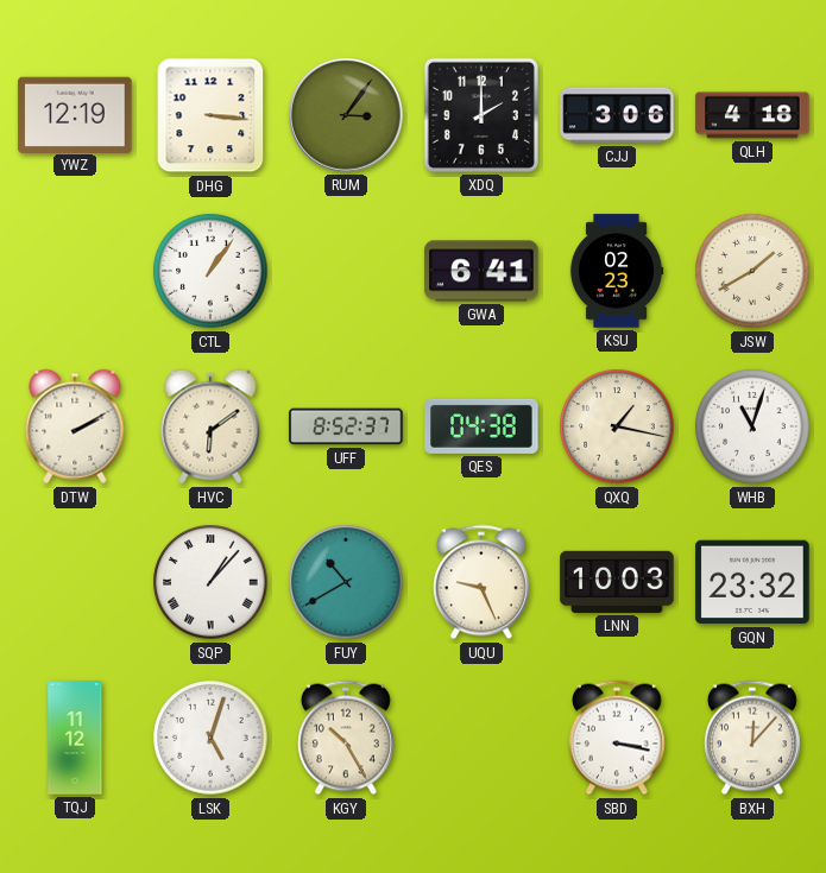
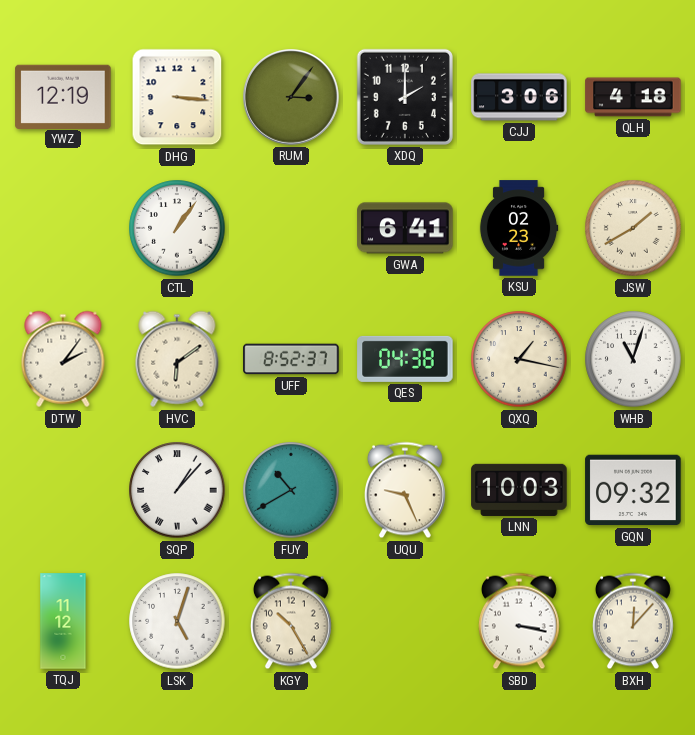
DTW: 2:10 -> 2:06 (63, 359)
GQN: 23:32 -> 09:32 (633, 490)
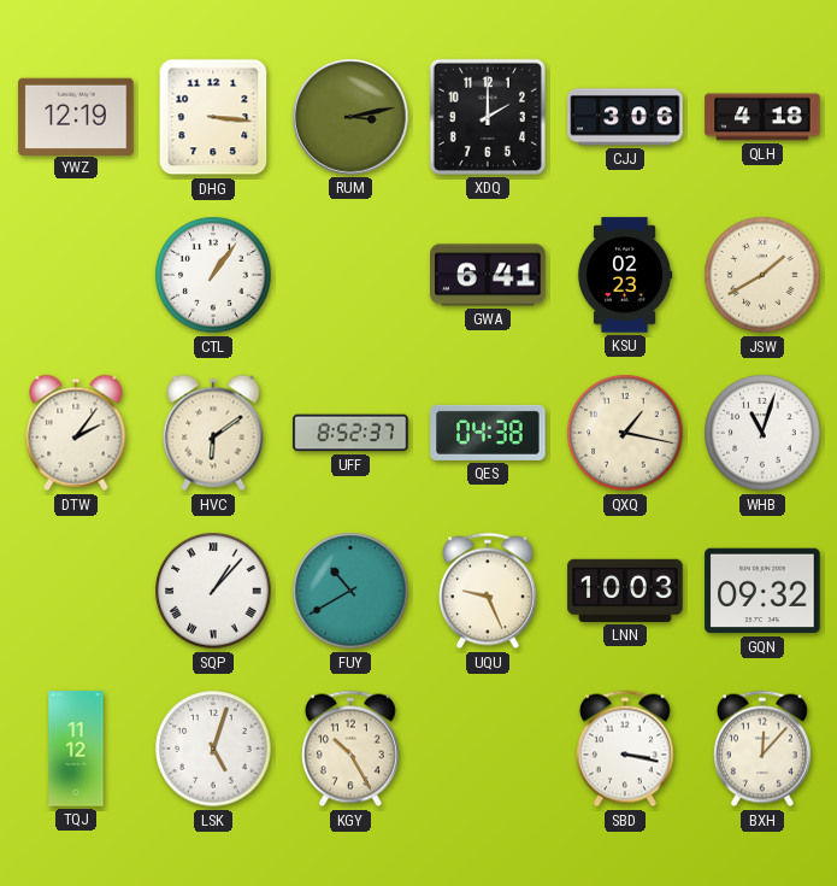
RUM: 3:06 -> 3:13 (350, 117)
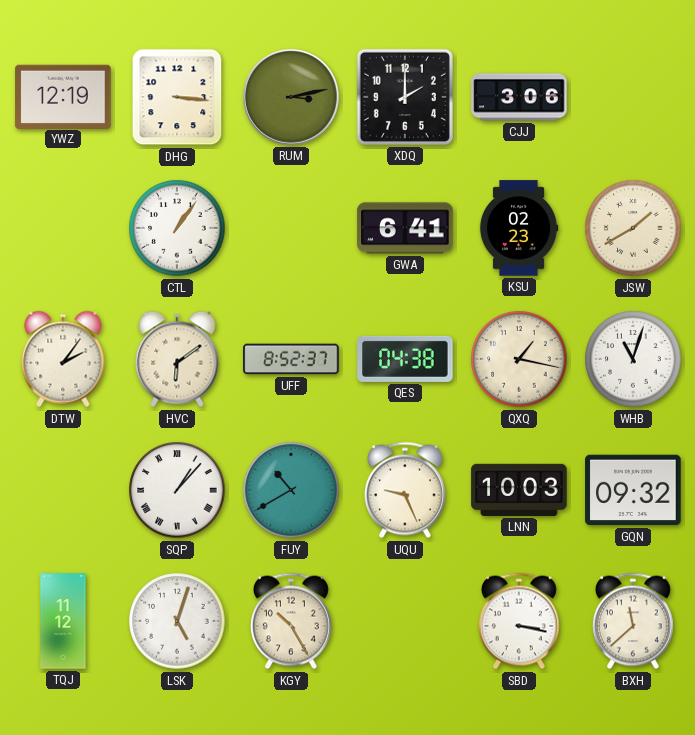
QLH: 4:18 -> none (762, 117)
BXH: 12:07 -> 11:38 (633, 621)
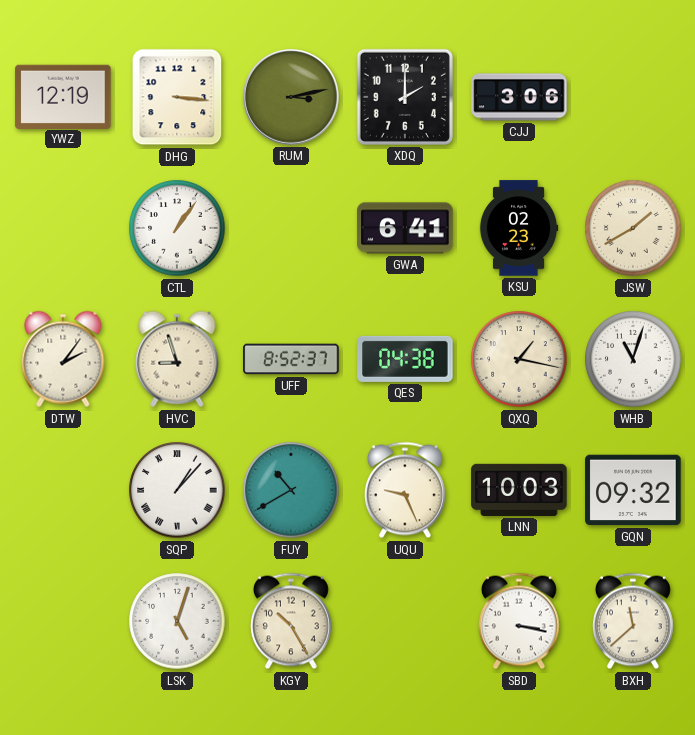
HVC: 6:09 -> 8:57 (177, 359)
TQJ: 11:12 -> none (63, 621)
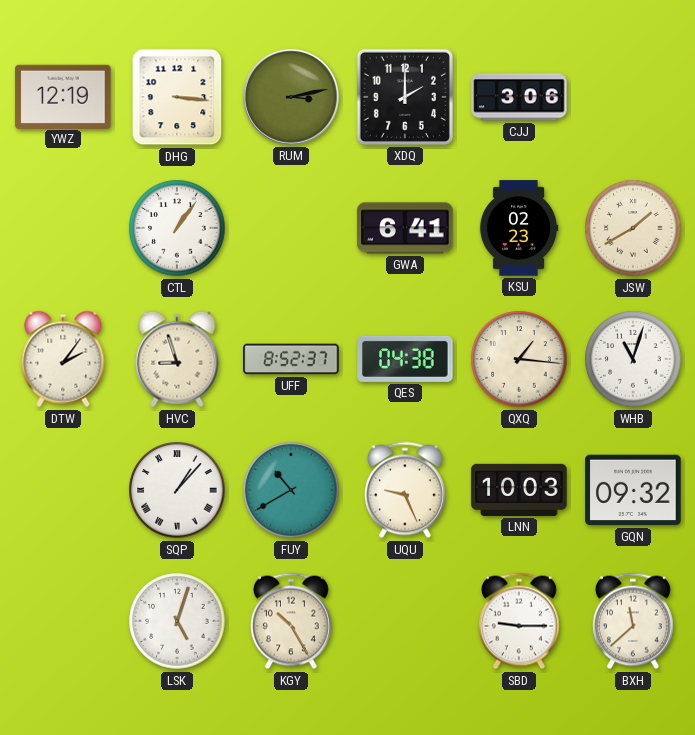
QXQ: 1:17 -> 1:16 (519, 359)
SBD: 3:17 -> 9:15 (519, 621)
